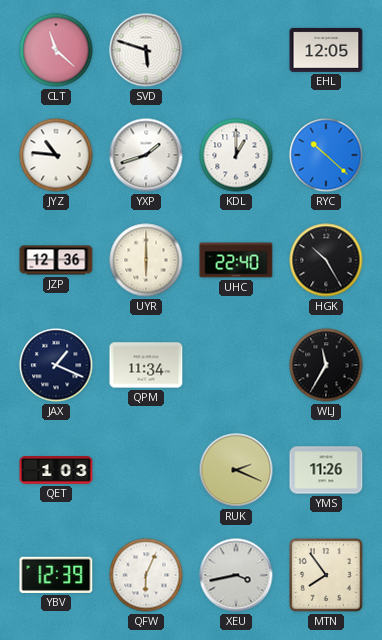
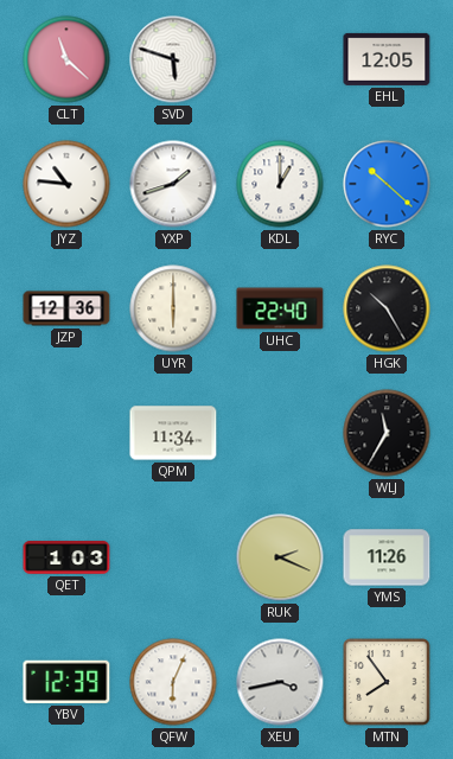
JAX: 1:19 -> none (56, 365)
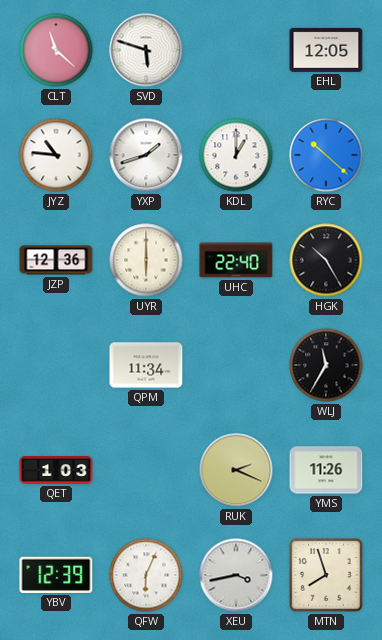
MTN: 7:54 -> 7:57 (326, 575)
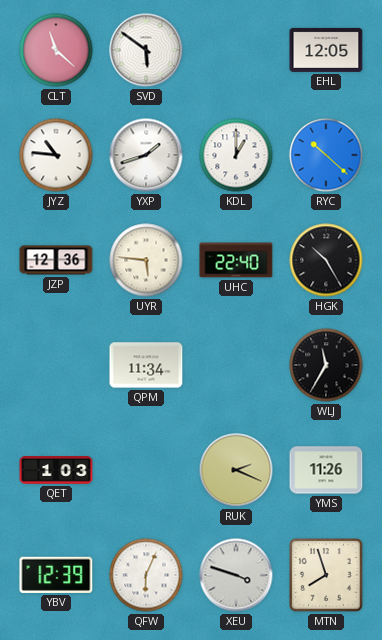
SVD: 5:48 -> 5:51 (146, 50)
UYR: 6:00 -> 5:46 (146, 260)
XEU: 3:43 -> 3:48 (236, 575)
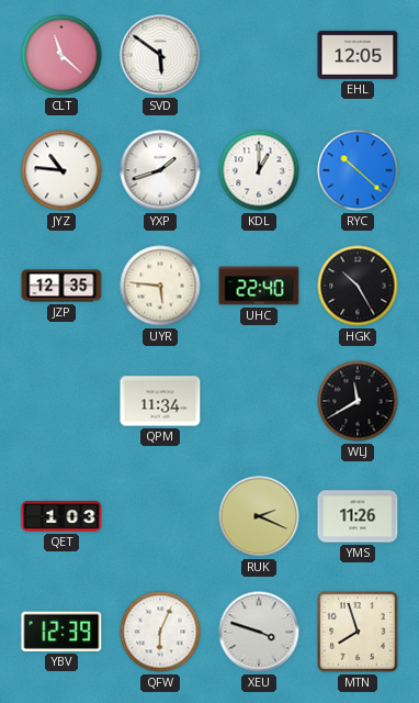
JZP: 12:36 -> 12:35 (61, 286)
WLJ: 11:35 -> 11:40 (358, 401)
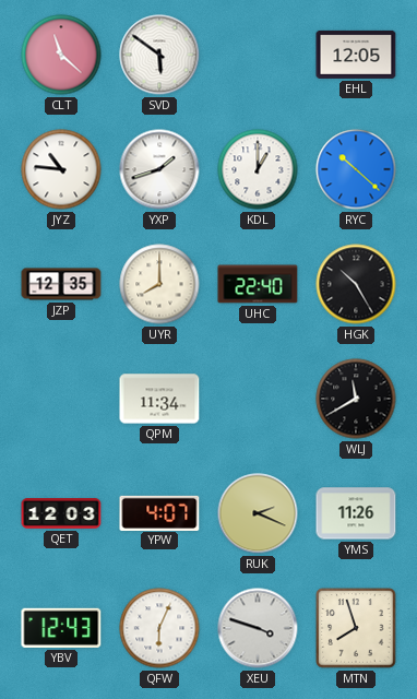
UYR: 5:46 -> 8:00 (159, 284)
QET: 1:03 -> 12:03 (61, 513)
YPW: none -> 4:07 (159, 512)
YBV: 12:39 -> 12:43 (61, 628)
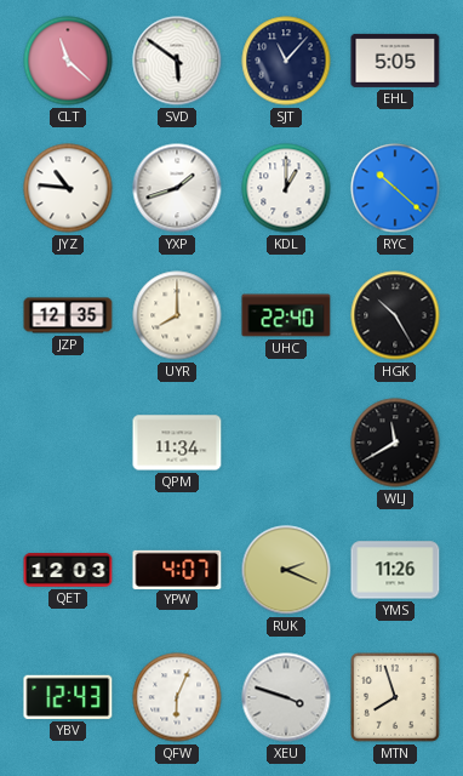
SJT: none -> 11:07 (286, 61)
EHL: 12:05 -> 5:05 (395, 61)
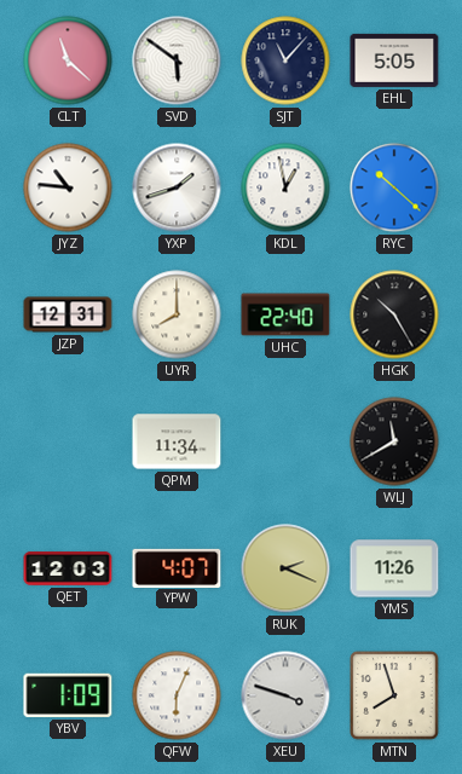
KDL: 1:00 -> 12:58 (285, 187)
JZP: 12:35 -> 12:31 (68, 314)
YBV: 12:43 -> 1:09 (68, 695)
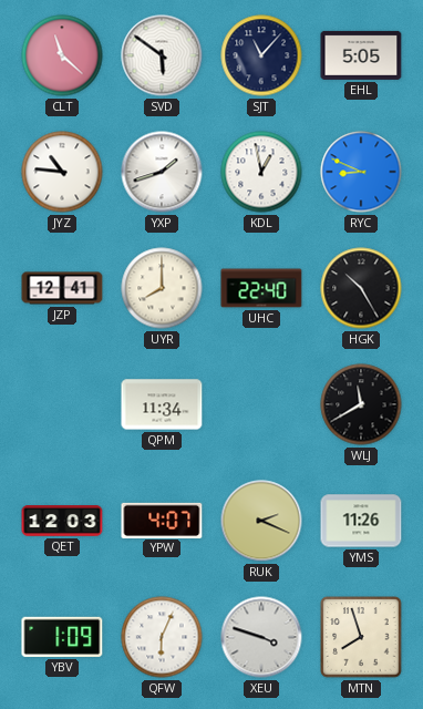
RYC: 10:22 -> 8:49 (361, 172)
JZP: 12:31 -> 12:41 (62, 288)
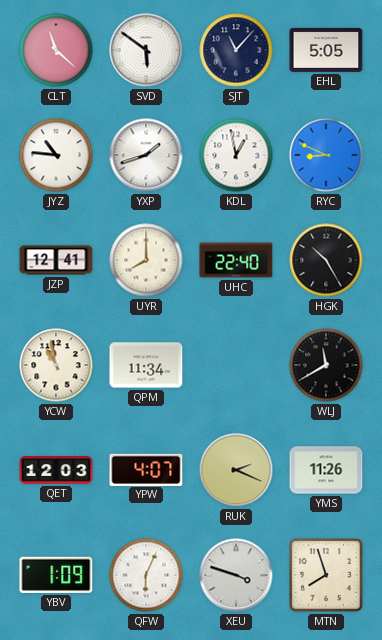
YCW: none -> 10:58 (56, 365)
